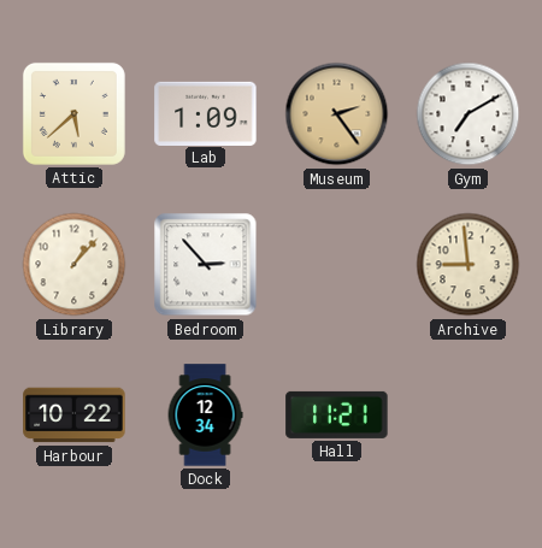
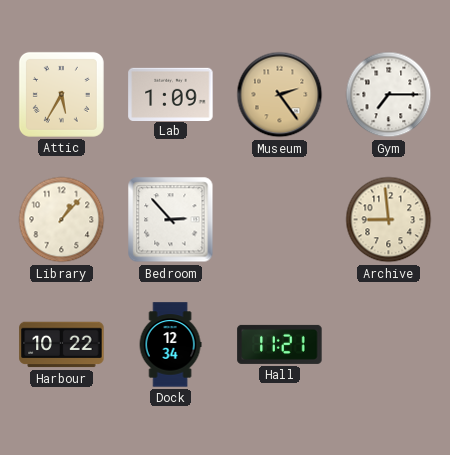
Attic: 5:38 -> 5:35 (61, 94)
Gym: 7:10 -> 7:15 (389, 95)
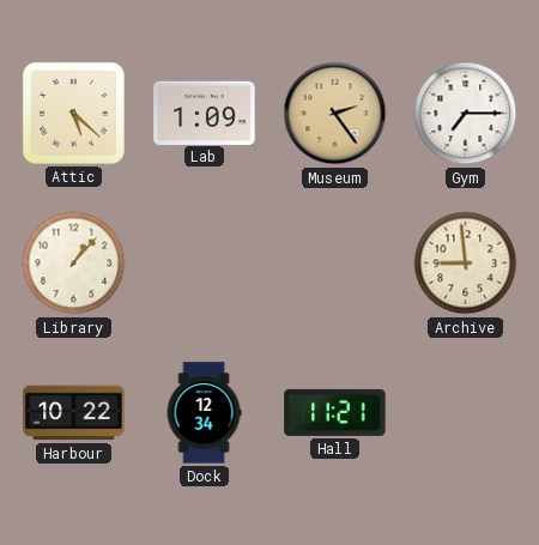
Attic: 5:35 -> 5:22 (73, 113)
Bedroom: 2:53 -> none (171, 220)
